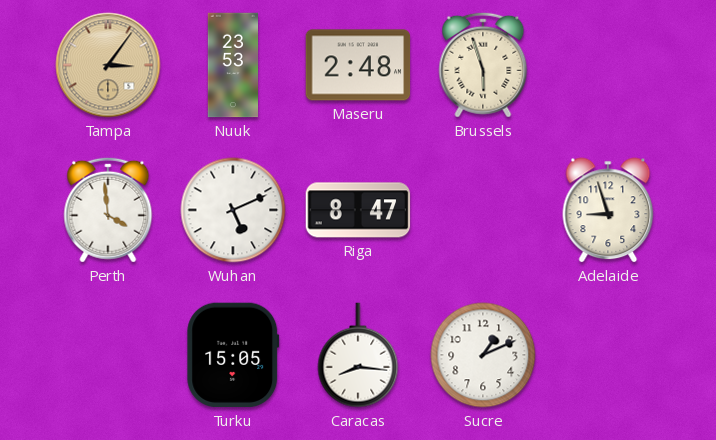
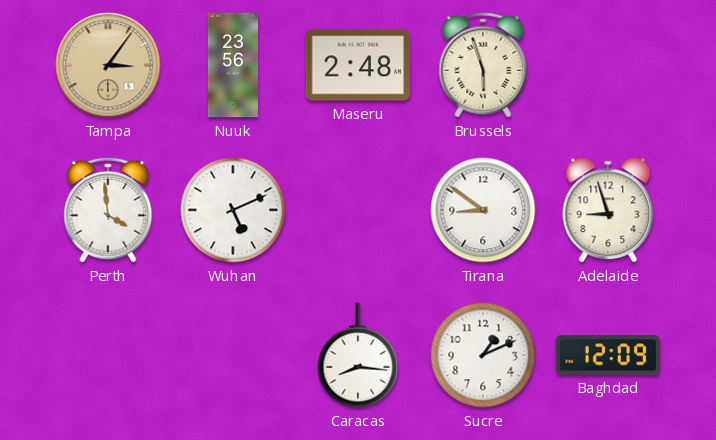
Nuuk: 23:53 -> 23:56 (232, 65)
Riga: 8:47 -> none (358, 210)
Tirana: none -> 8:51 (483, 210)
Turku: 15:05 -> none (233, 355)
Baghdad: none -> 12:09 (608, 355)
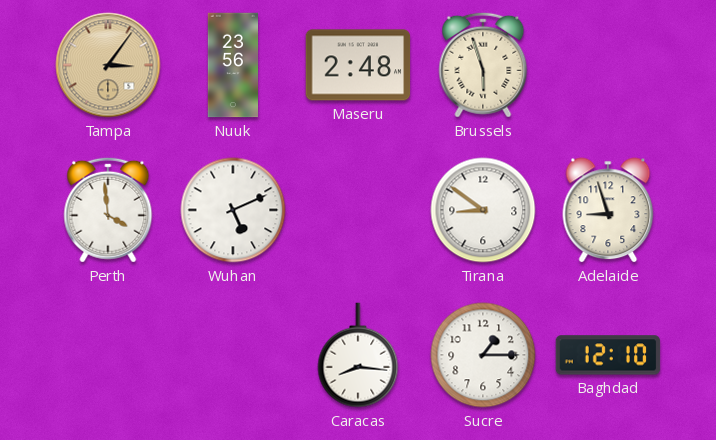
Sucre: 1:11 -> 1:15 (483, 355)
Baghdad: 12:09 -> 12:10 (608, 355)
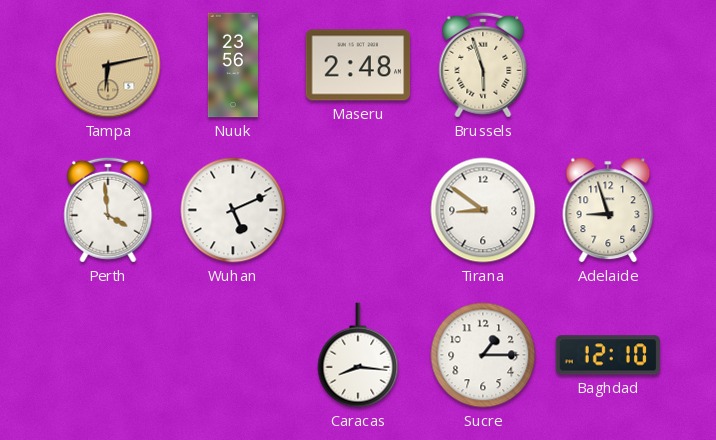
Tampa: 3:06 -> 6:13 (108, 65)
